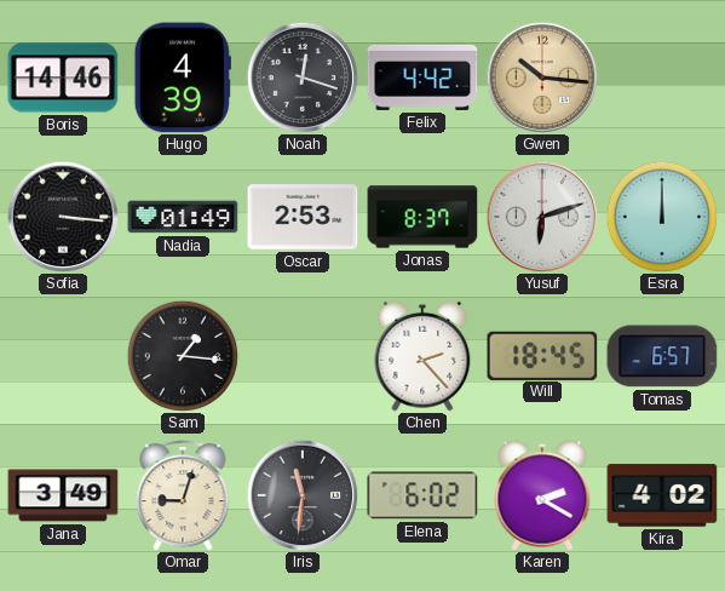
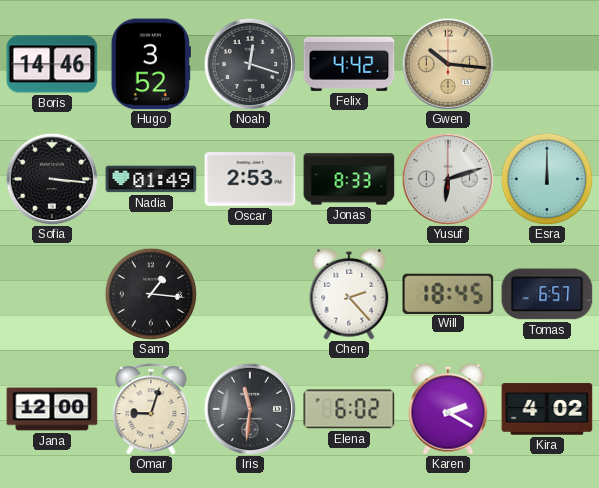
Hugo: 4:39 -> 3:52 (151, 64)
Jonas: 8:37 -> 8:33 (349, 179)
Jana: 3:49 -> 12:00 (52, 409)
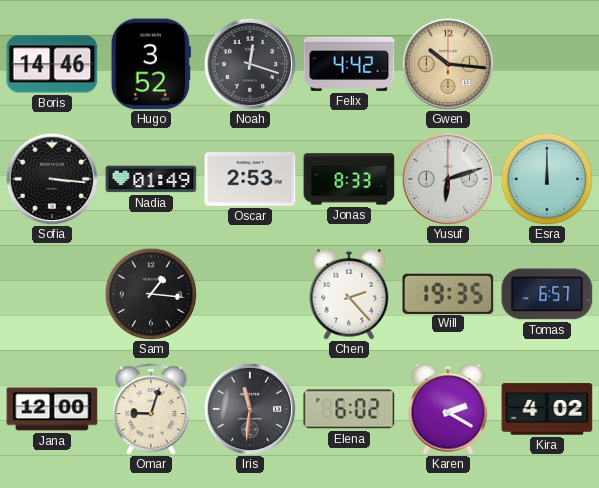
Will: 18:45 -> 19:35 (448, 293)
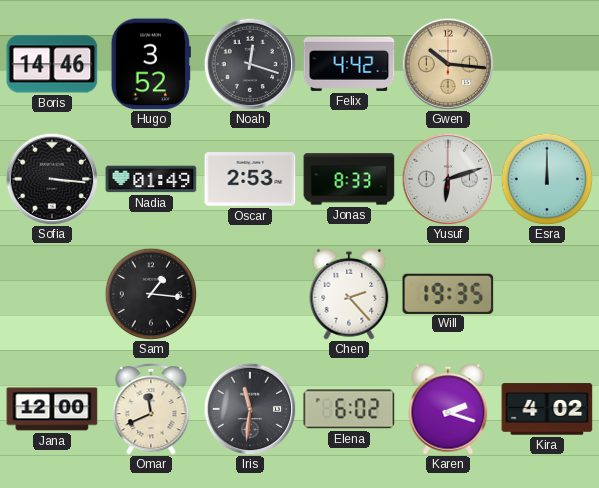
Tomas: 6:57 -> none (547, 294)
Omar: 9:03 -> 11:41 (151, 409)
Karen: 2:20 -> 2:18 (448, 409)
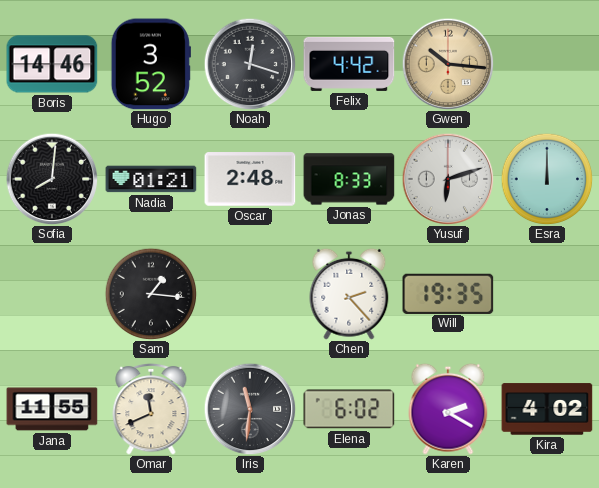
Sofia: 3:16 -> 8:01 (52, 179)
Nadia: 01:49 -> 01:21 (151, 179)
Oscar: 2:53 -> 2:48 (250, 179)
Jana: 12:00 -> 11:55 (52, 409)
Karen: 2:18 -> 2:20 (448, 409)
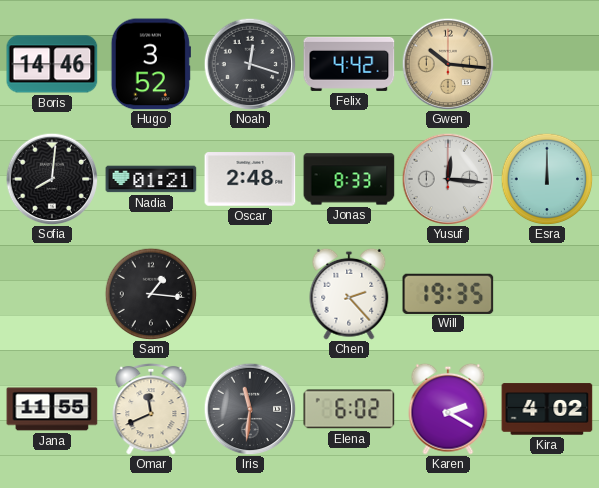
Yusuf: 6:12 -> 12:16 (448, 179)
